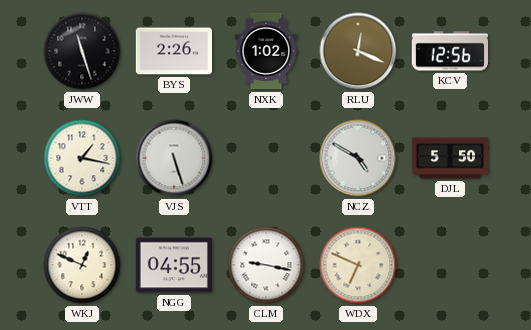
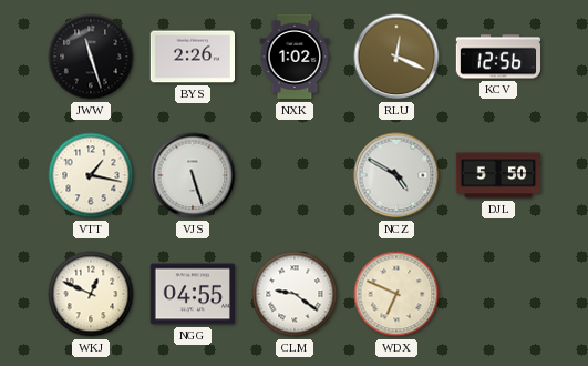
CLM: 9:17 -> 9:21 (295, 294)
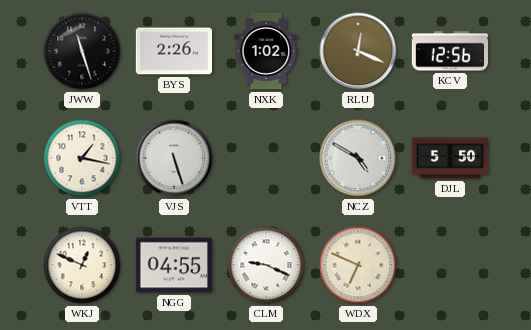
CLM: 9:21 -> 9:19 (266, 265)
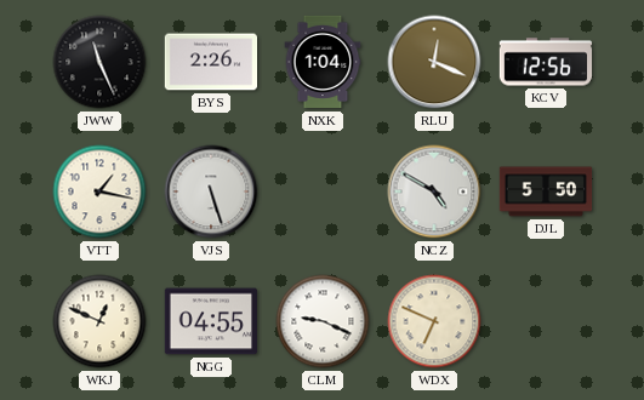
JWW: 11:27 -> 11:26 (99, 62)
NXK: 1:02 -> 1:04 (323, 62)
